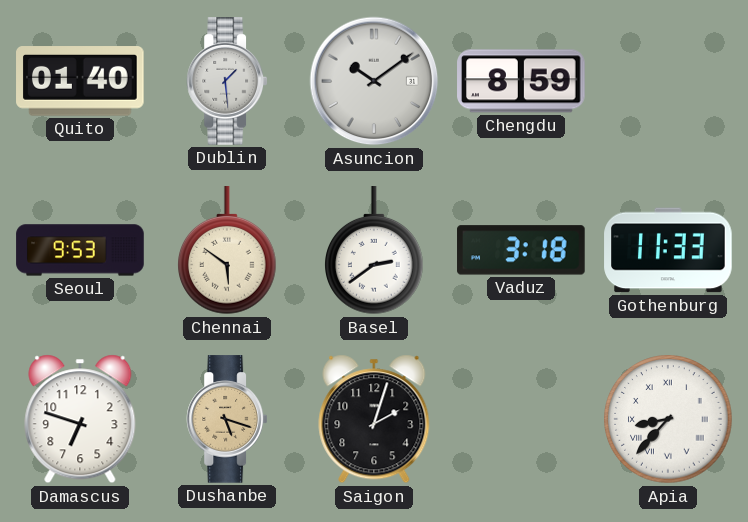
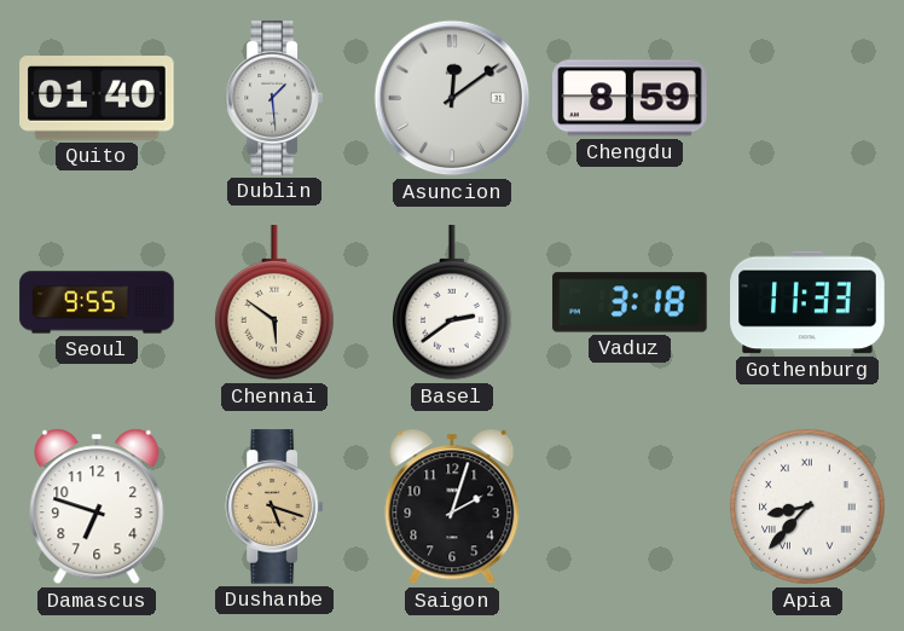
Asuncion: 10:09 -> 12:09 (452, 98)
Seoul: 9:53 -> 9:55 (97, 302)
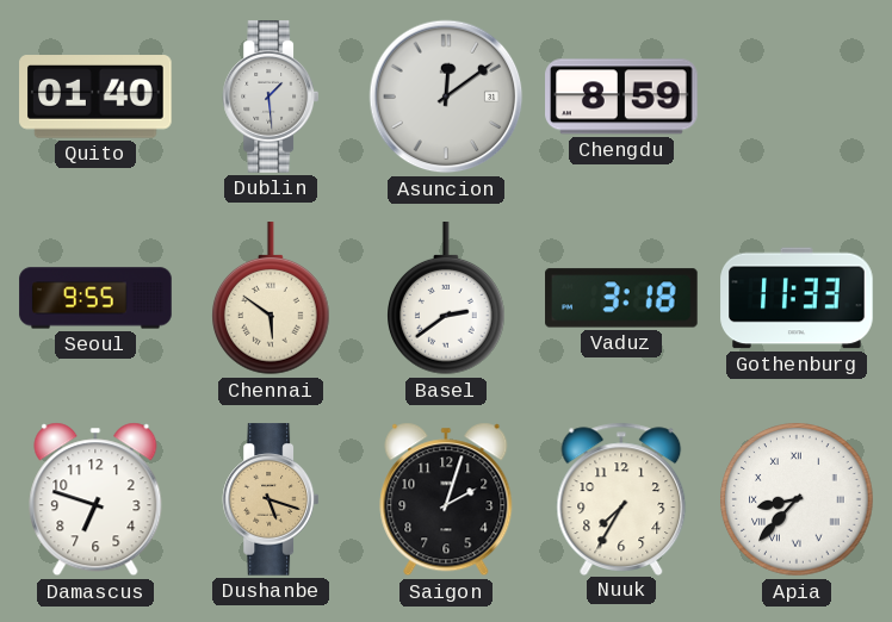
Nuuk: none -> 7:35 (621, 498)
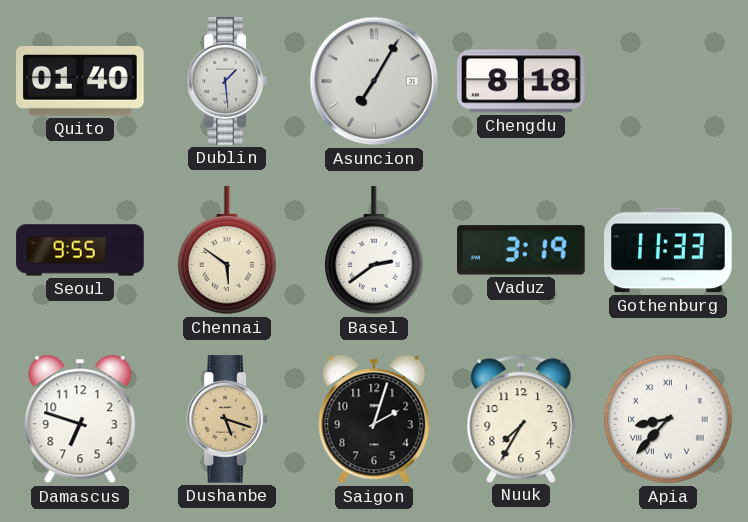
Asuncion: 12:09 -> 7:05 (374, 81)
Chengdu: 8:59 -> 8:18 (521, 81)
Vaduz: 3:18 -> 3:19 (521, 250)
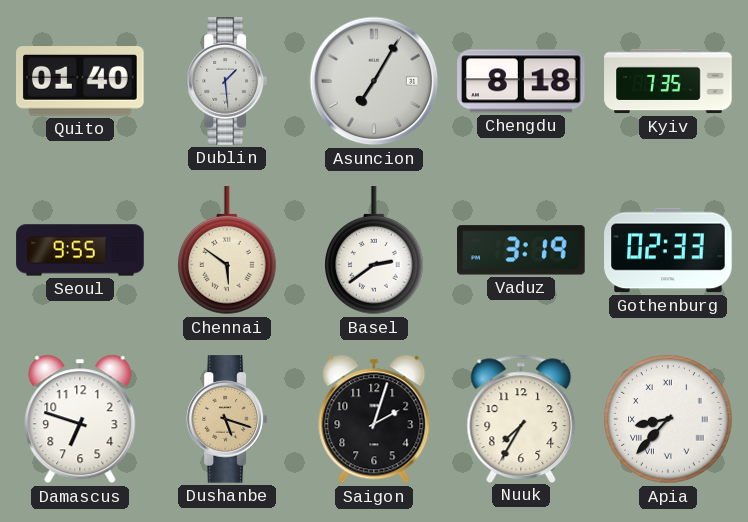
Kyiv: none -> 7:35 (668, 81)
Gothenburg: 11:33 -> 02:33 (668, 250)
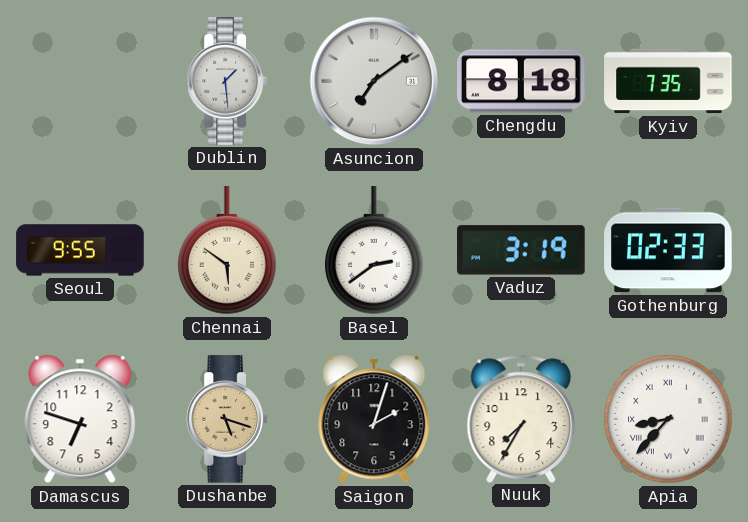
Quito: 01:40 -> none (80, 81)
Asuncion: 7:05 -> 7:09 (374, 81)
